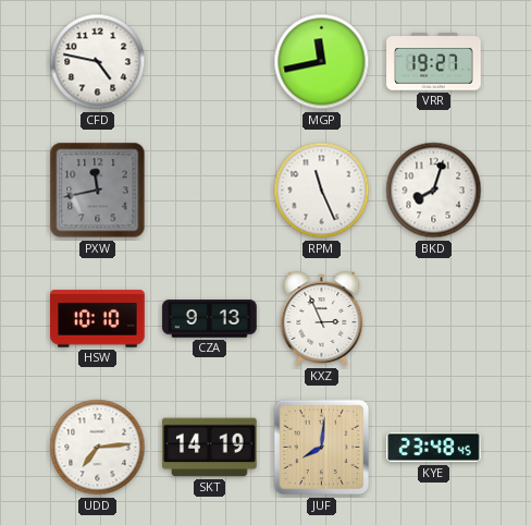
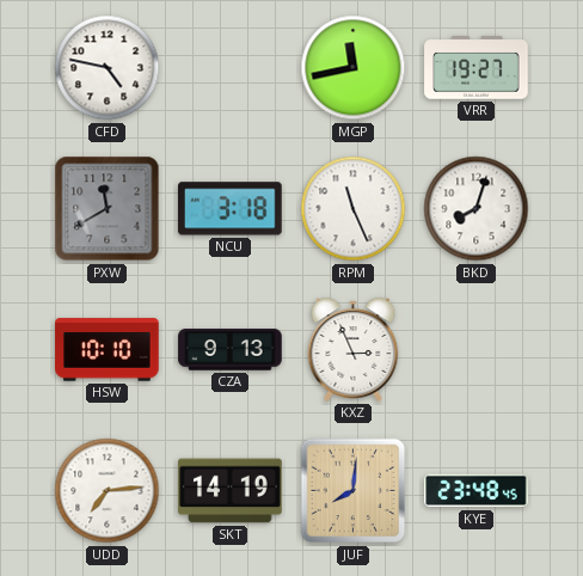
PXW: 11:43 -> 11:40 (108, 209)
NCU: none -> 3:18 (231, 209)
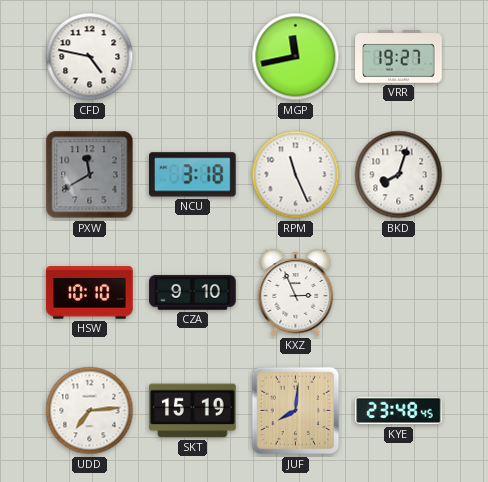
CZA: 9:13 -> 9:10 (193, 293)
SKT: 14:19 -> 15:19 (193, 411)
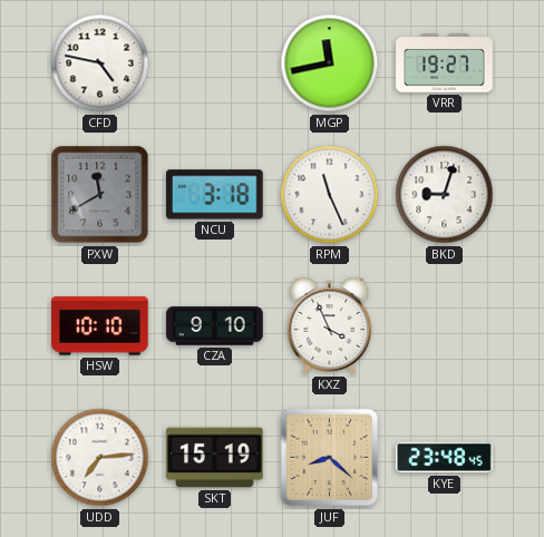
BKD: 8:03 -> 9:03 (445, 195)
KXZ: 2:56 -> 3:56 (330, 325)
JUF: 8:01 -> 8:22 (330, 458)
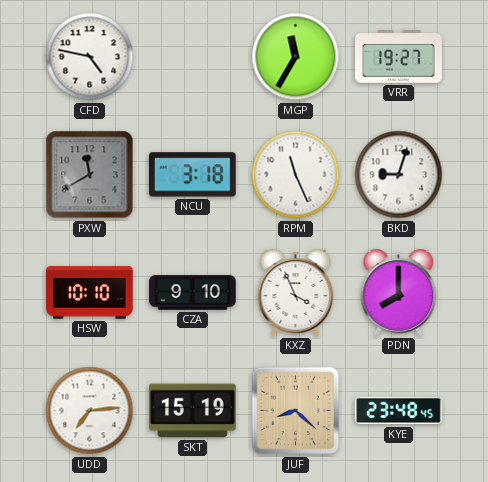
MGP: 11:43 -> 11:35 (296, 57)
PDN: none -> 8:00 (399, 292)
